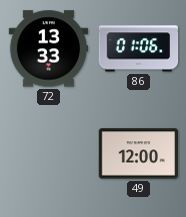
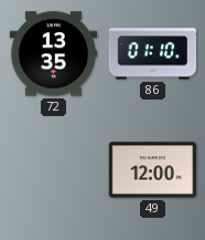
72: 13:33 -> 13:35 (54, 54)
86: 01:06 -> 01:10 (153, 54)
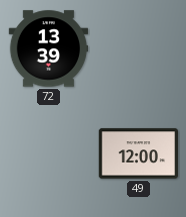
72: 13:35 -> 13:39 (49, 49)
86: 01:10 -> none (153, 54)
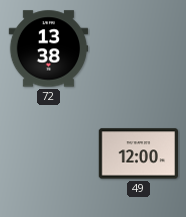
72: 13:39 -> 13:38 (49, 49)
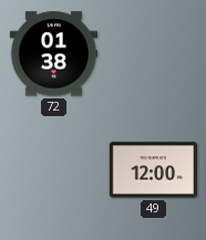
72: 13:38 -> 01:38 (54, 54)
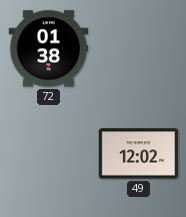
49: 12:00 -> 12:02 (138, 154)
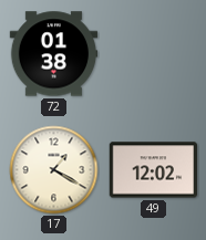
17: none -> 1:20 (54, 170)
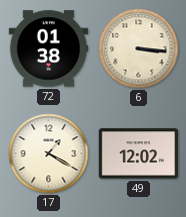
6: none -> 3:16 (139, 49)
